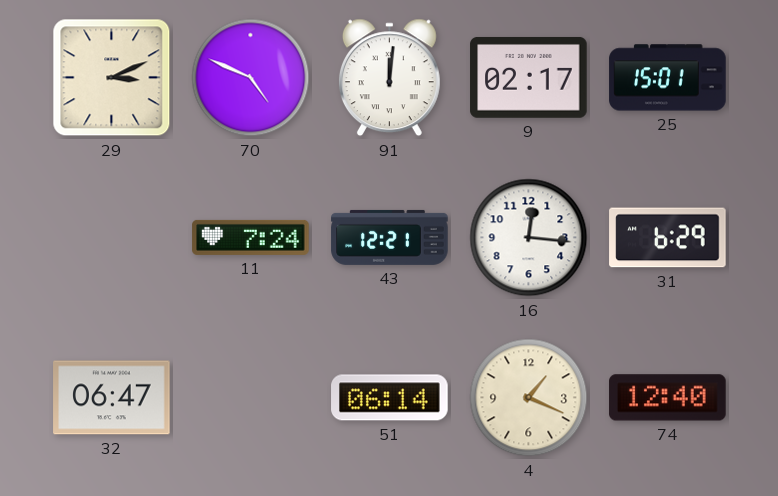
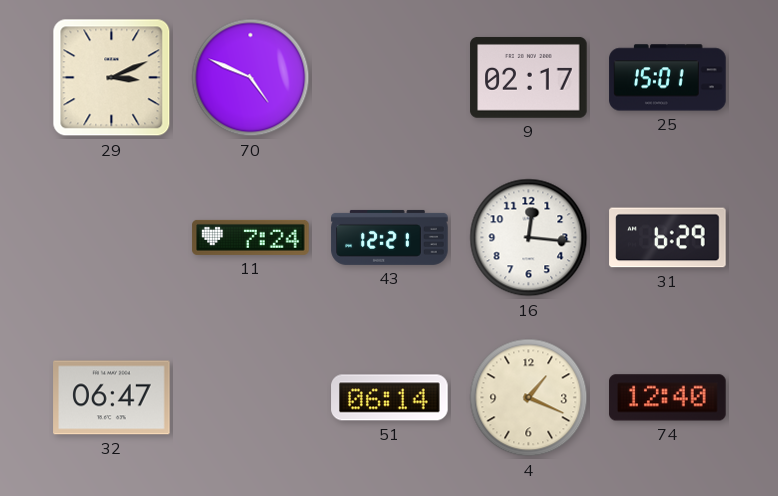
91: 12:01 -> none (389, 78)
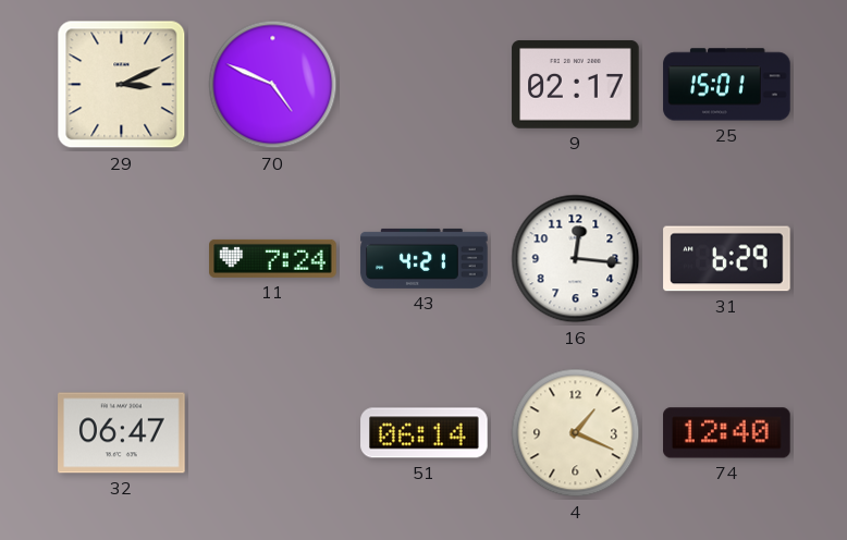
43: 12:21 -> 4:21 (425, 258)
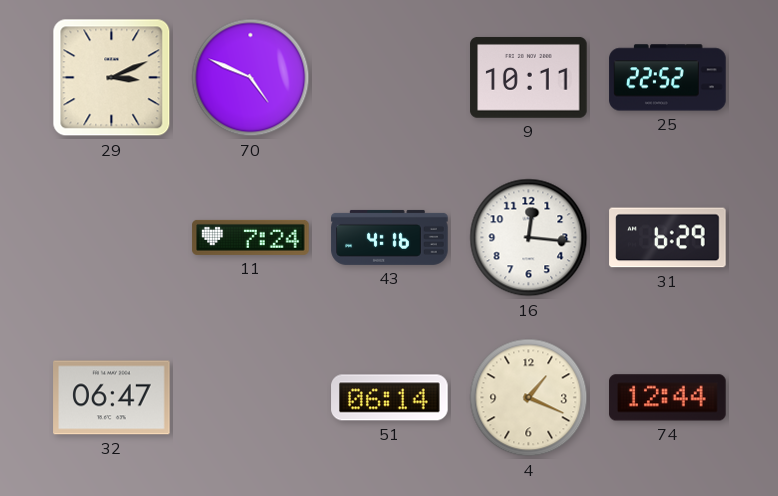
9: 02:17 -> 10:11 (529, 78)
25: 15:01 -> 22:52 (668, 78)
43: 4:21 -> 4:16 (390, 237)
74: 12:40 -> 12:44 (668, 398)
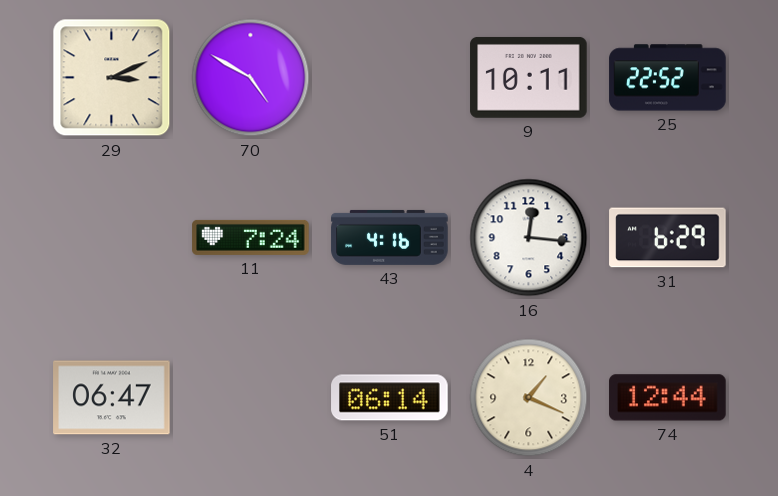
70: 4:49 -> 4:50 (251, 78)
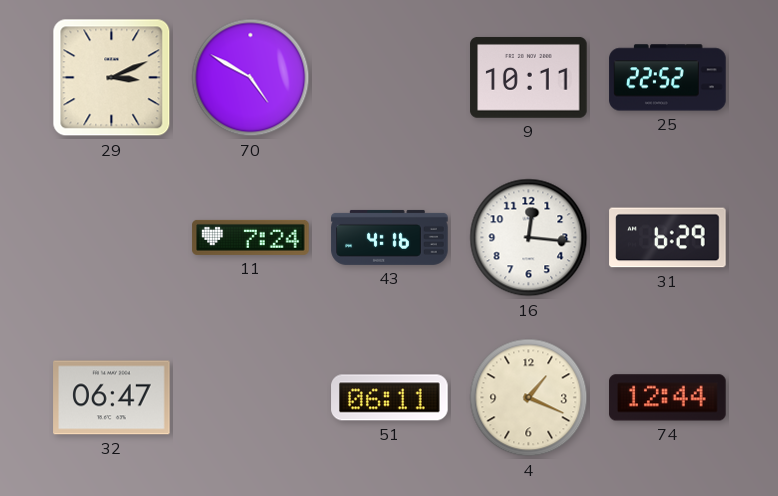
51: 06:14 -> 06:11 (390, 398)
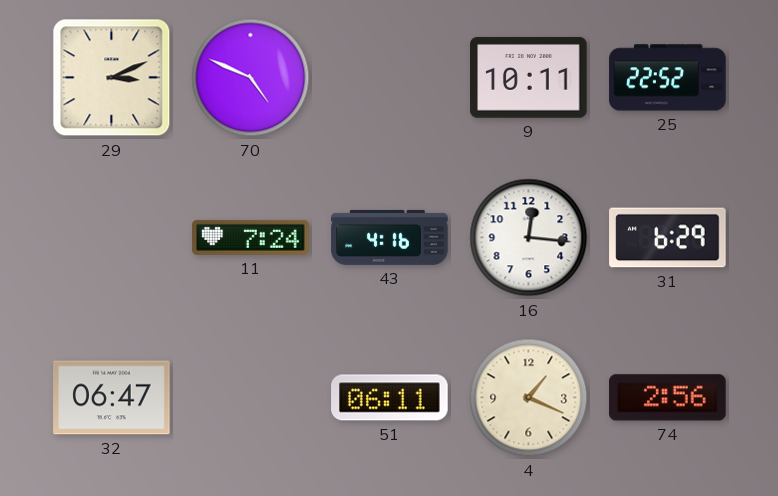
70: 4:50 -> 4:49 (251, 78)
74: 12:44 -> 2:56 (668, 398)
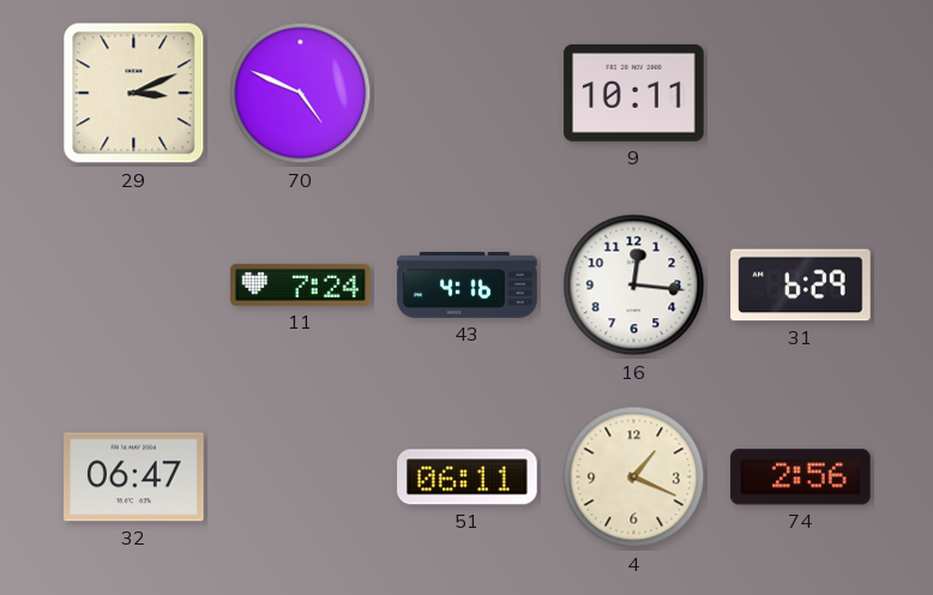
25: 22:52 -> none (668, 78)
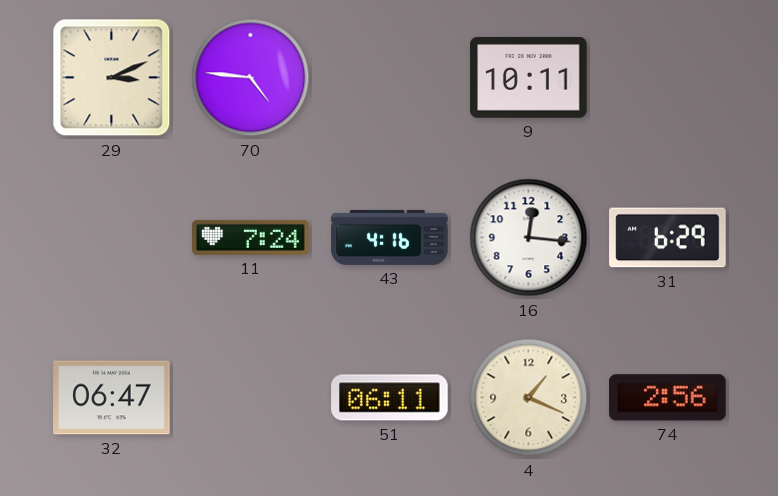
70: 4:49 -> 4:46 (251, 78)
